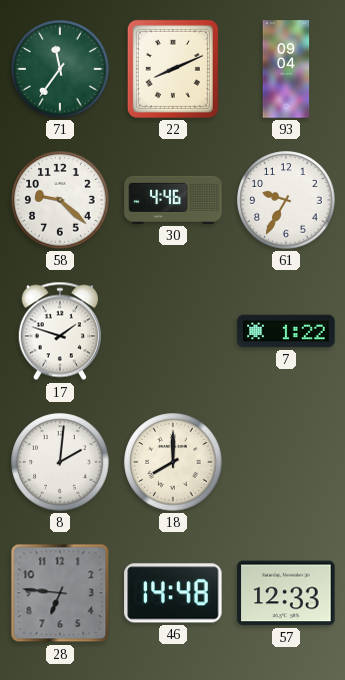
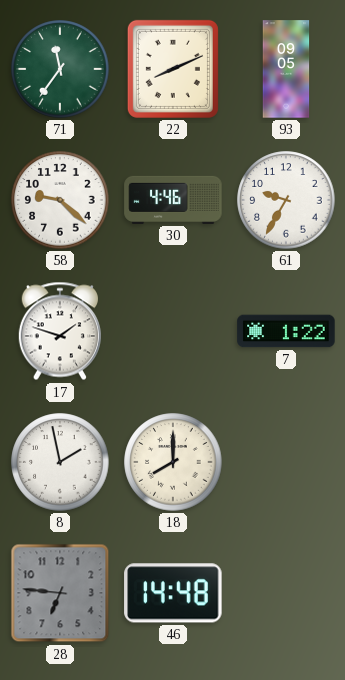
93: 09:04 -> 09:05 (286, 69)
8: 2:01 -> 1:58 (60, 462)
57: 12:33 -> none (286, 593)
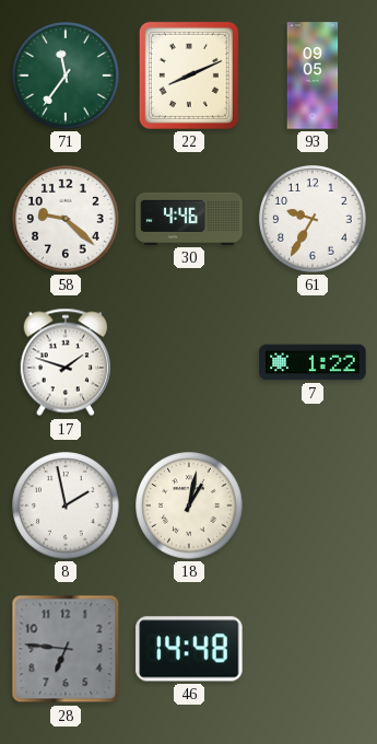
18: 8:00 -> 1:02 (189, 505)
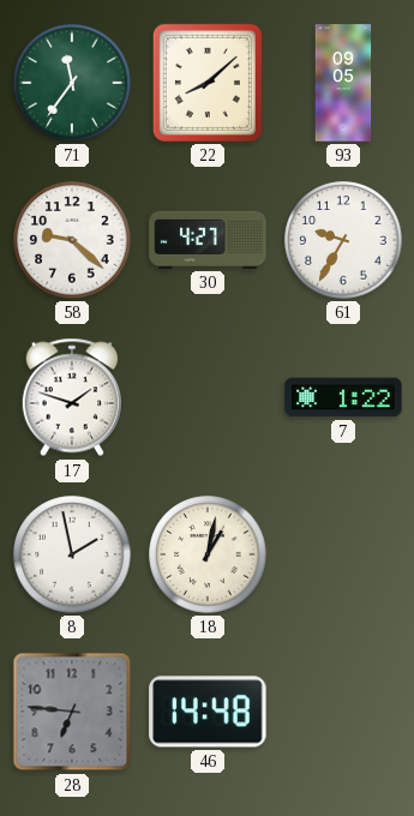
22: 8:11 -> 8:08 (208, 83)
30: 4:46 -> 4:27 (208, 240)
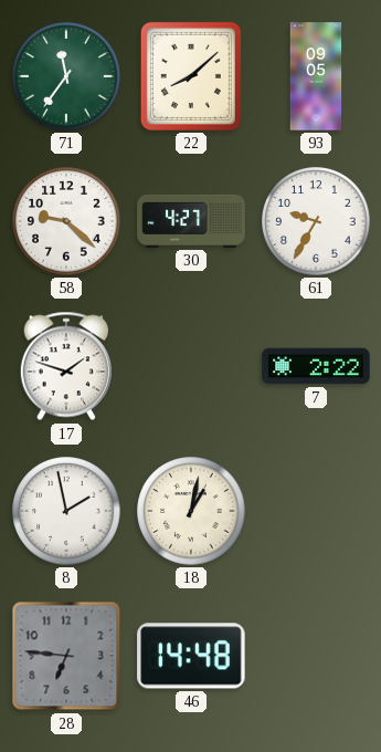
7: 1:22 -> 2:22 (316, 366)
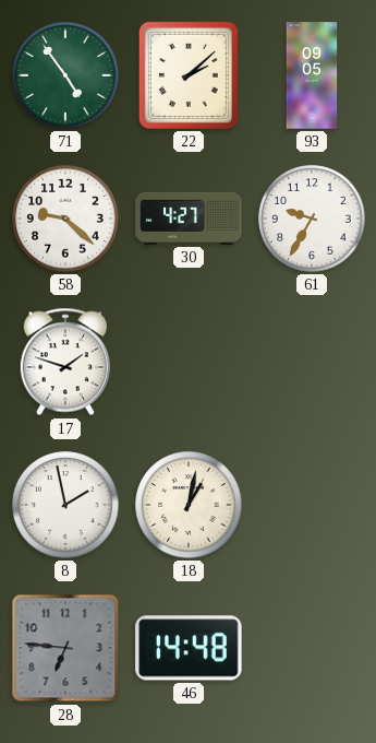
71: 11:36 -> 4:54 (65, 75)
22: 8:08 -> 2:08 (189, 75)
7: 2:22 -> none (316, 366)
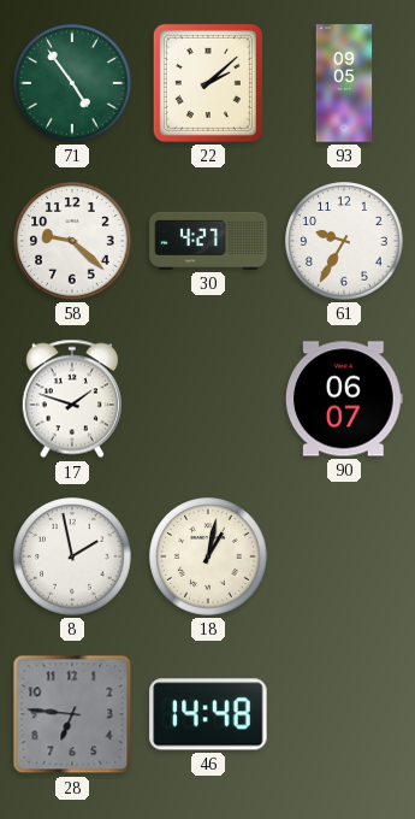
90: none -> 06:07 (345, 399)
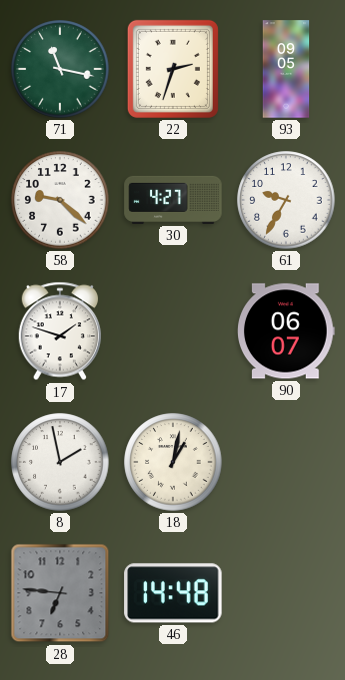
71: 4:54 -> 11:17 (60, 69)
22: 2:08 -> 2:33 (173, 69)
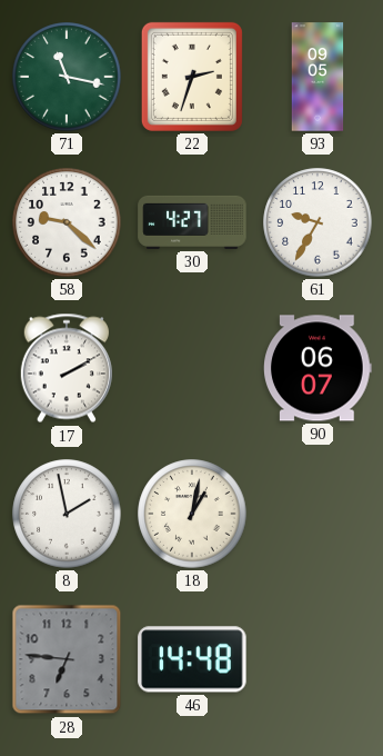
17: 1:48 -> 2:10 (67, 368)
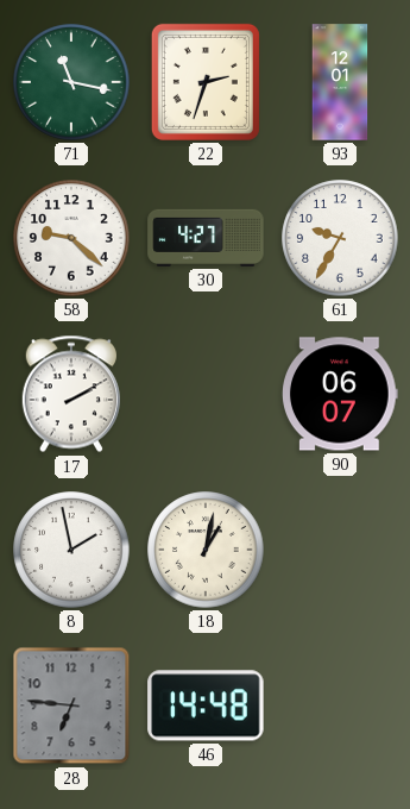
93: 09:05 -> 12:01 (340, 82)
